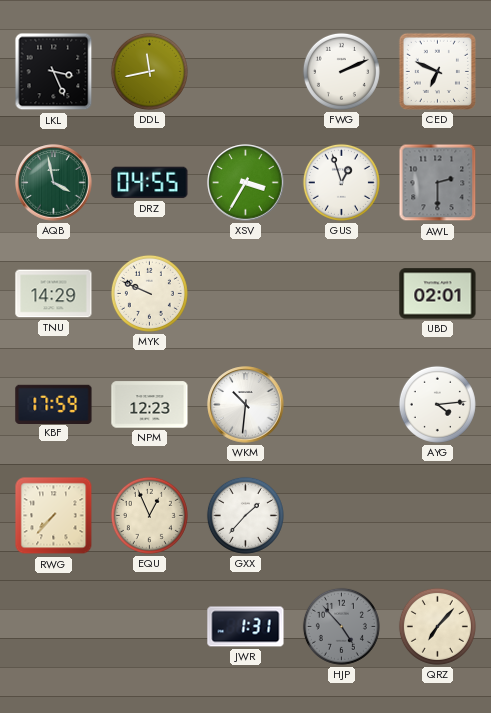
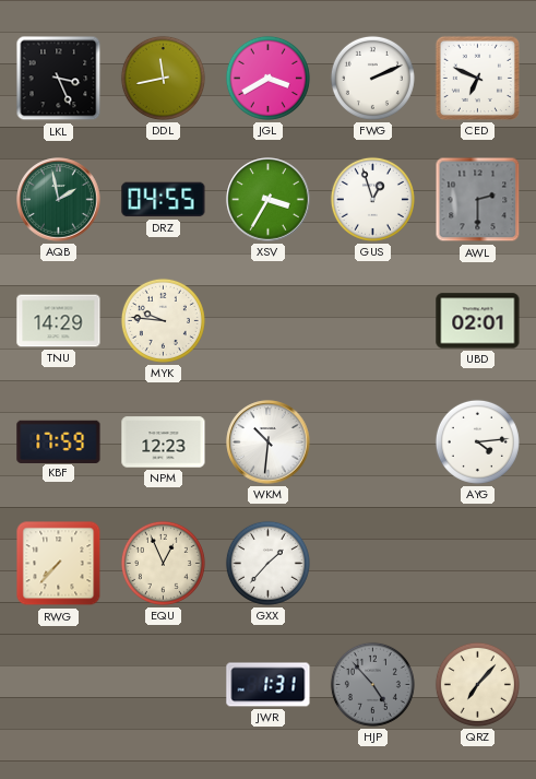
JGL: none -> 3:40 (267, 78)
AQB: 3:58 -> 1:58 (59, 200)
MYK: 9:49 -> 9:46 (163, 320)
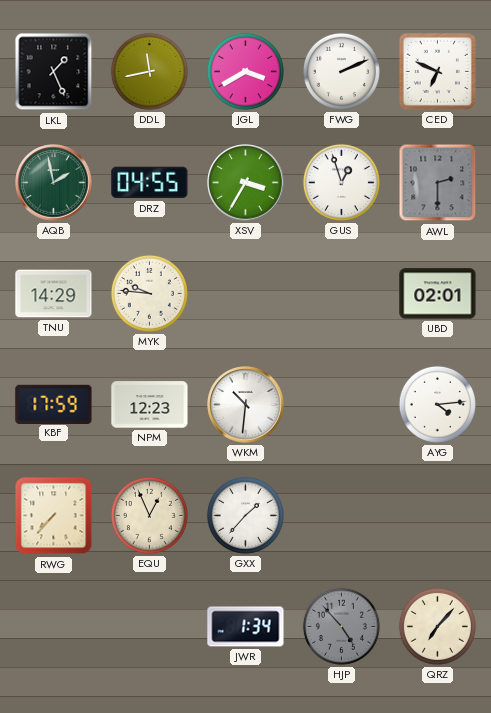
LKL: 3:26 -> 1:26 (54, 72)
JWR: 1:31 -> 1:34 (246, 627)
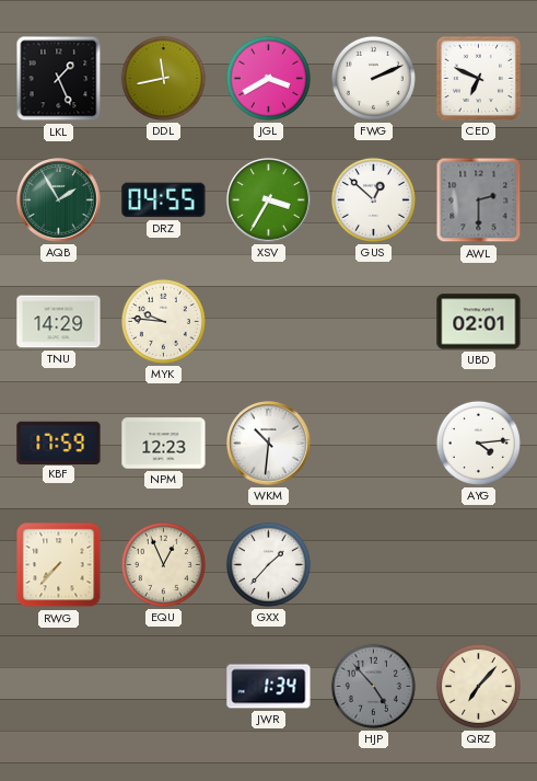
AQB: 1:58 -> 1:55 (59, 200)
GUS: 12:57 -> 12:52 (373, 199)
